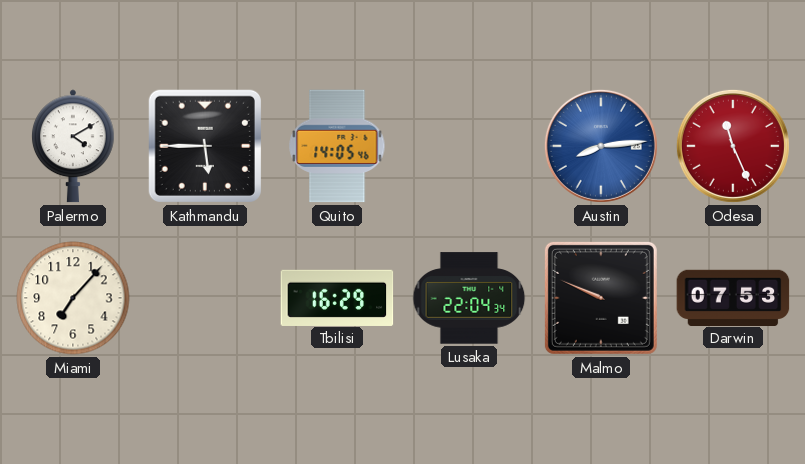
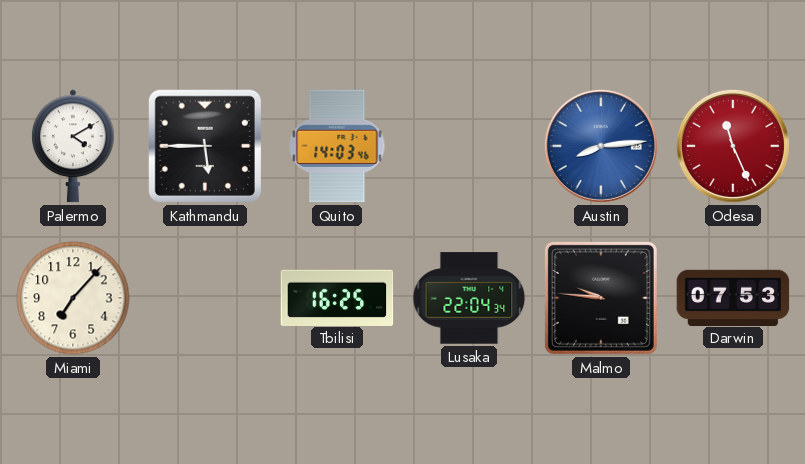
Quito: 14:05 -> 14:03 (337, 146)
Tbilisi: 16:29 -> 16:25 (337, 297)
Malmo: 9:49 -> 9:46 (601, 298)
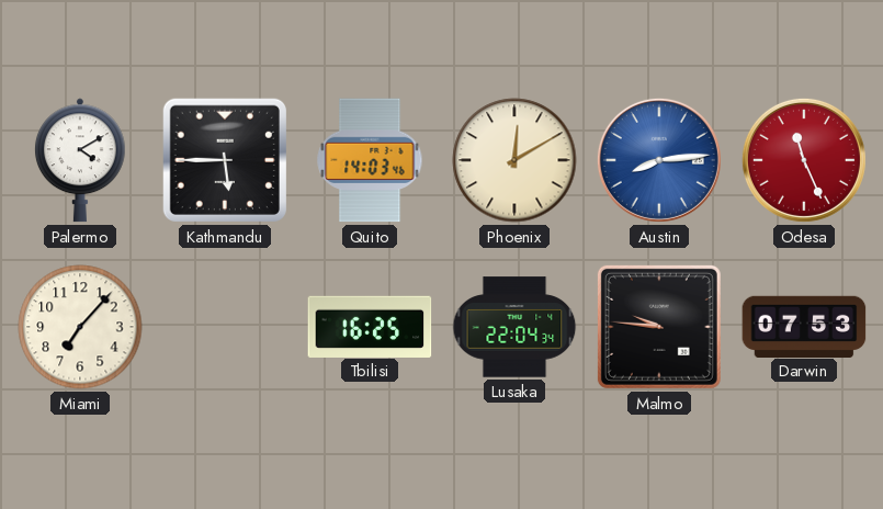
Phoenix: none -> 12:10 (514, 160)
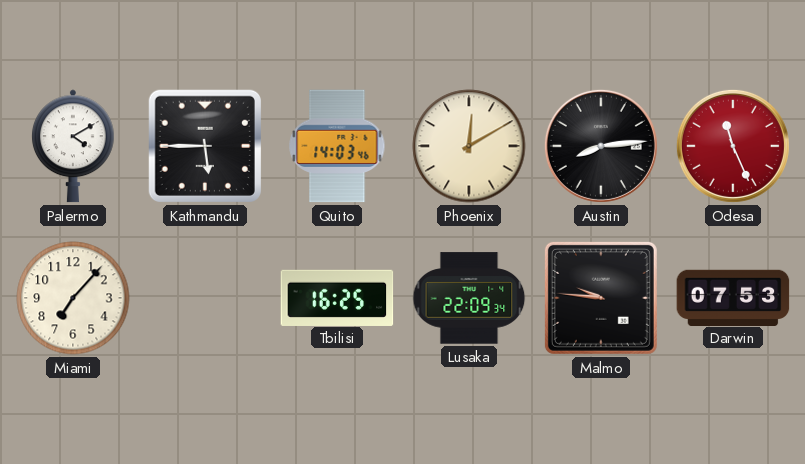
Austin dial: blue -> black (601, 146)
Lusaka: 22:04 -> 22:09 (469, 298)
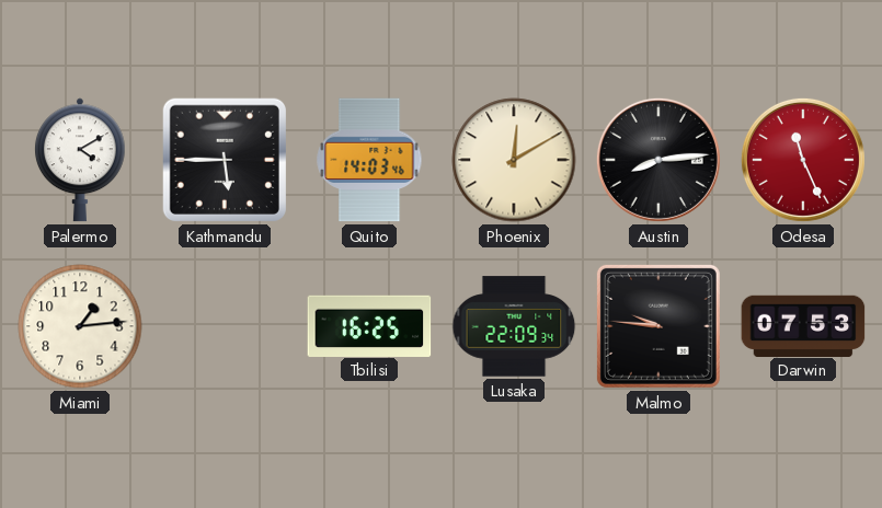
Miami: 7:07 -> 1:14 (80, 326)
